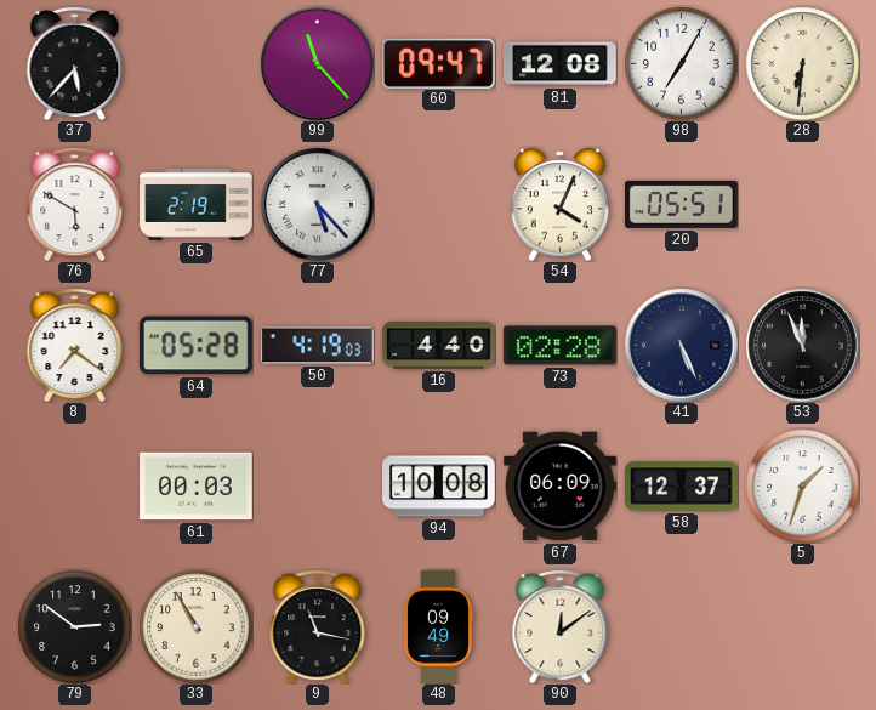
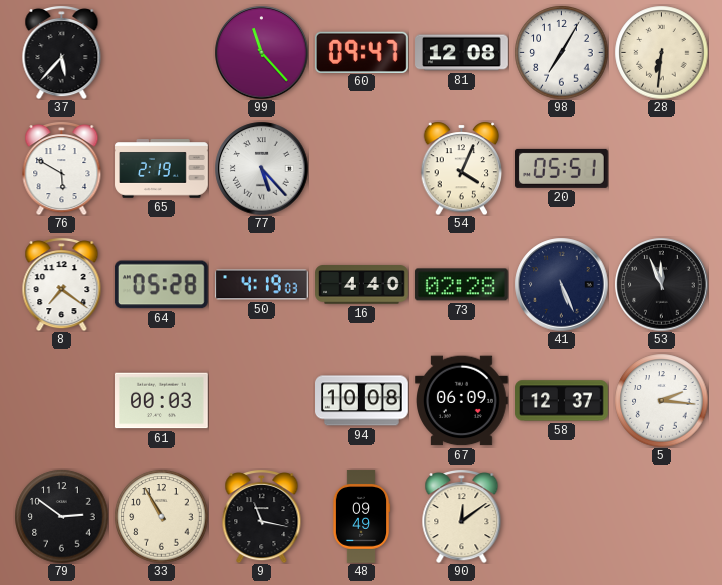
5: 1:33 -> 2:16 (661, 400)
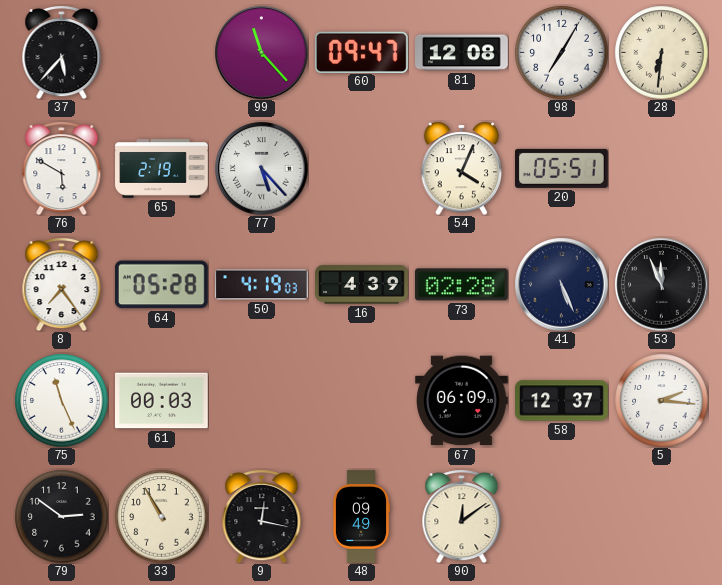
8: 7:21 -> 7:24 (62, 285)
16: 4:40 -> 4:39 (362, 285)
75: none -> 11:26 (61, 400)
94: 10:08 -> none (362, 401)
9: 11:17 -> 12:17 (262, 517)
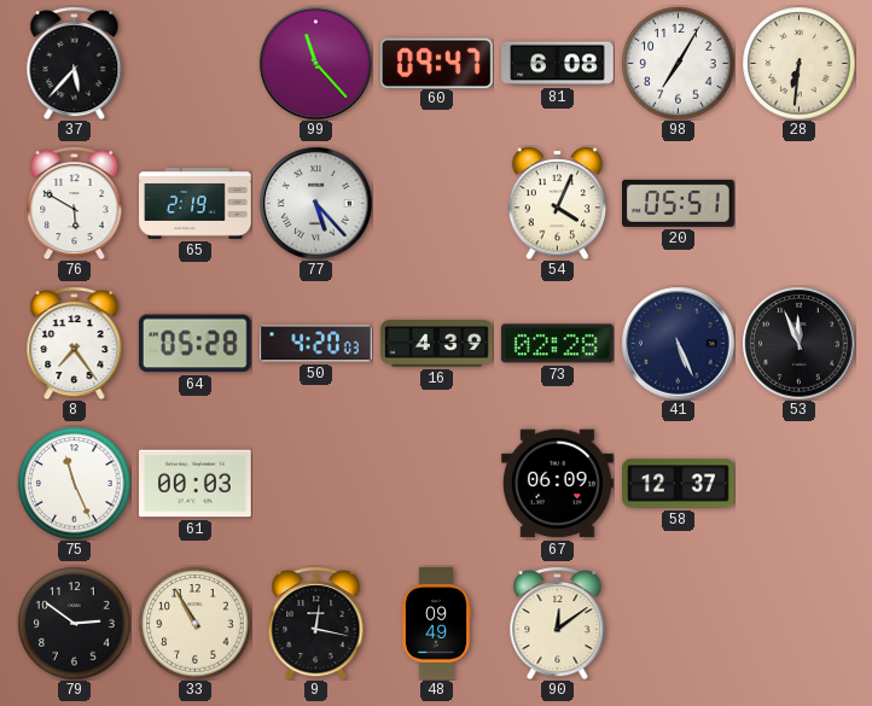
81: 12:08 -> 6:08 (558, 64)
50: 4:19 -> 4:20 (316, 344)
5: 2:16 -> none (661, 400)
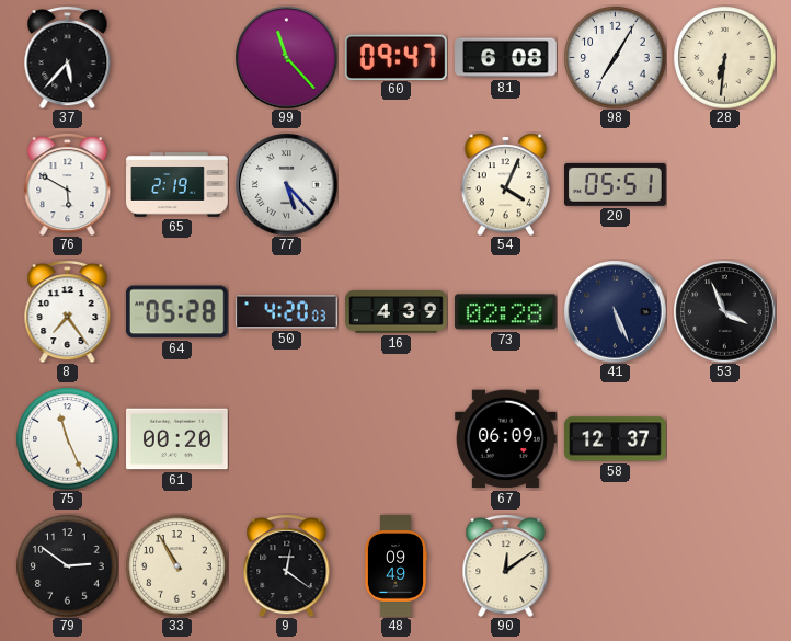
53: 11:56 -> 3:56 (724, 311)
61: 00:03 -> 00:20 (177, 439)
9: 12:17 -> 12:21 (287, 566)
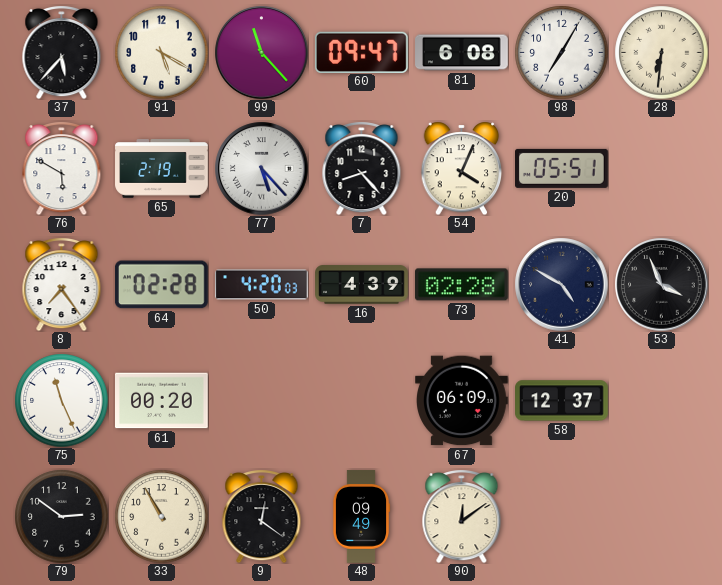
91: none -> 5:20 (161, 52)
7: none -> 8:23 (362, 169)
64: 05:28 -> 02:28 (161, 285)
41: 5:26 -> 4:50 (561, 284)
